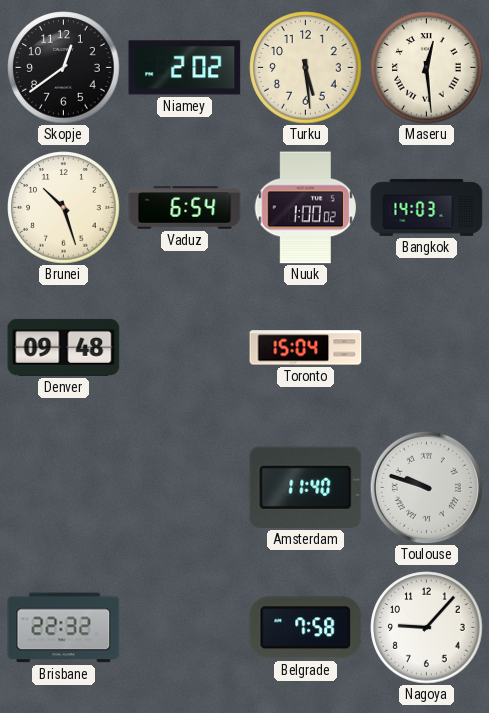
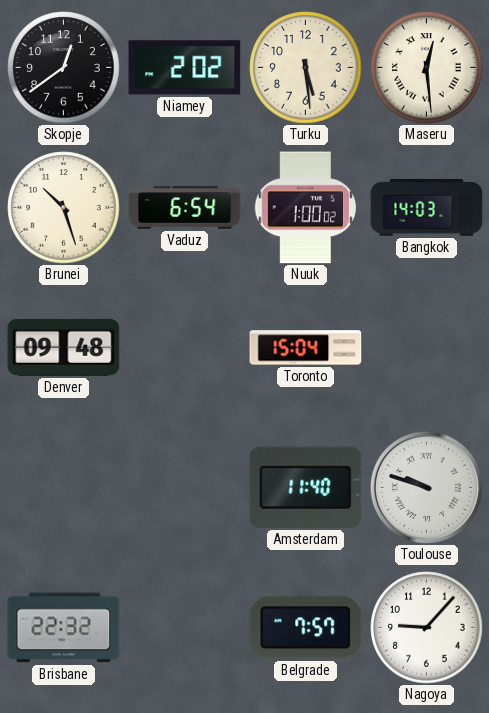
Belgrade: 7:58 -> 7:57 (306, 628)
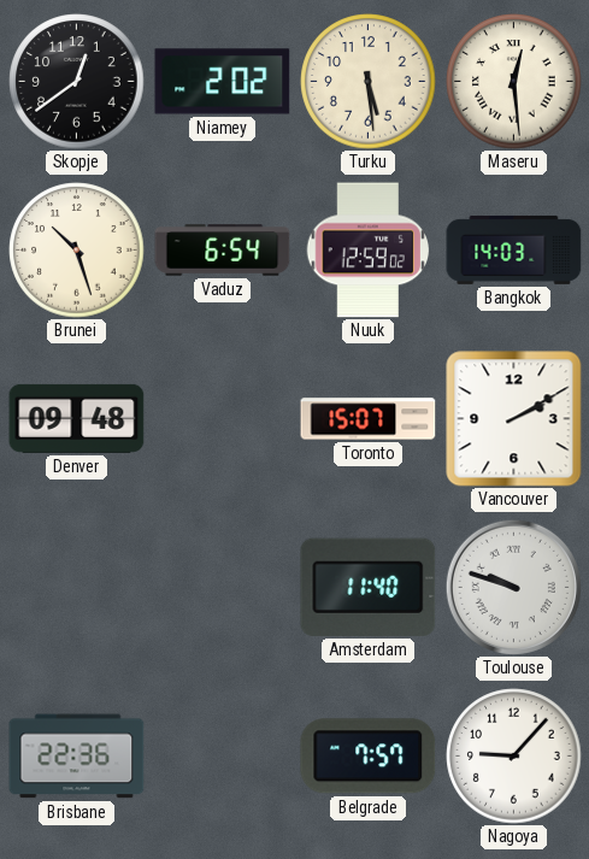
Nuuk: 1:00 -> 12:59 (367, 251)
Toronto: 15:04 -> 15:07 (369, 419)
Vancouver: none -> 2:10 (514, 419)
Brisbane: 22:32 -> 22:36 (77, 757)
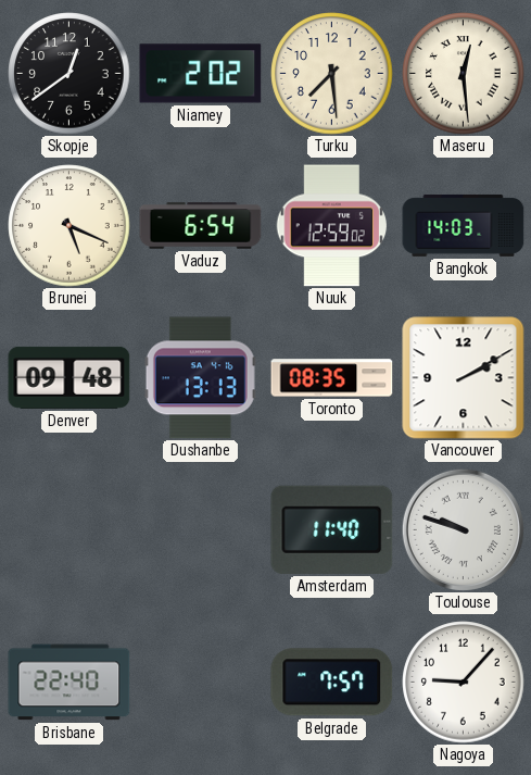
Turku: 5:29 -> 7:29 (332, 74)
Brunei: 10:27 -> 5:19 (69, 226)
Dushanbe: none -> 13:13 (200, 378)
Toronto: 15:07 -> 08:35 (332, 378)
Brisbane: 22:36 -> 22:40 (69, 683)
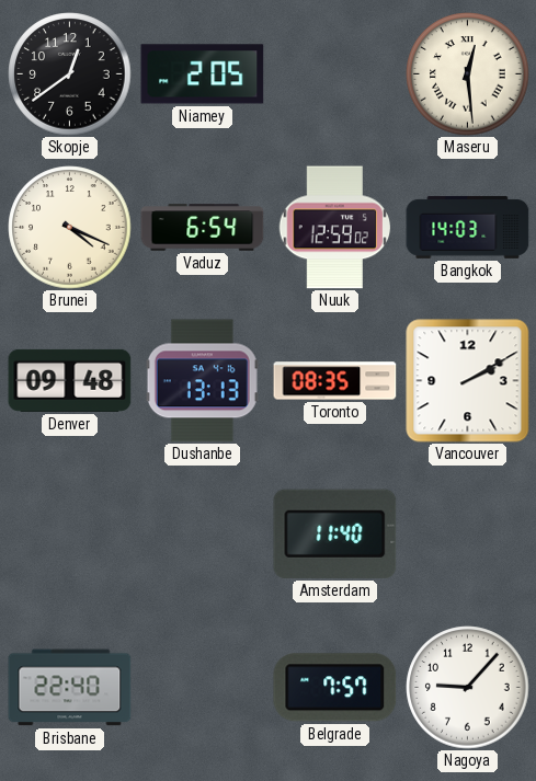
Niamey: 2:02 -> 2:05 (203, 74)
Turku: 7:29 -> none (332, 74)
Brunei: 5:19 -> 4:19 (70, 228)
Toulouse: 9:48 -> none (463, 529)
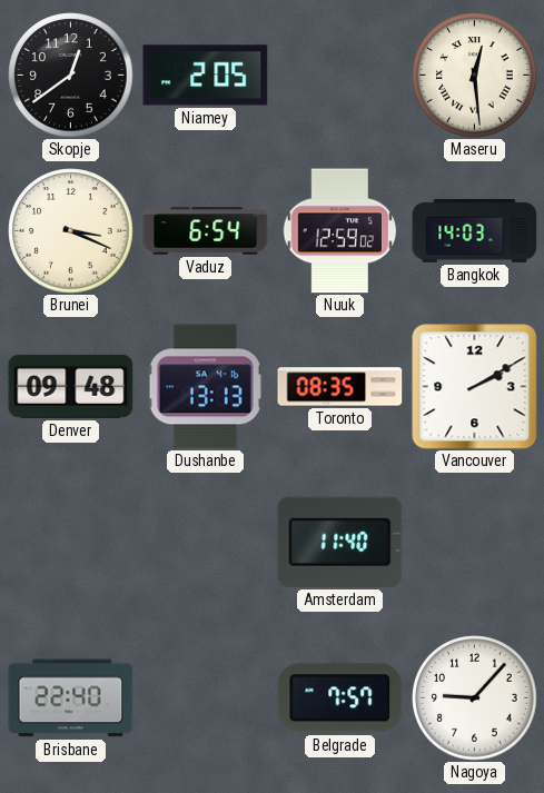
Brunei: 4:19 -> 3:19 (71, 231)
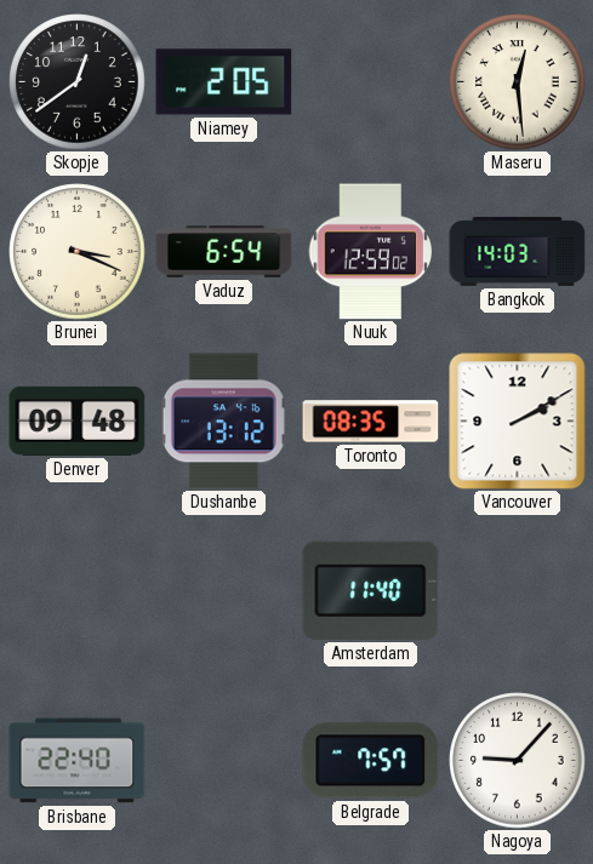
Dushanbe: 13:13 -> 13:12 (223, 422)
